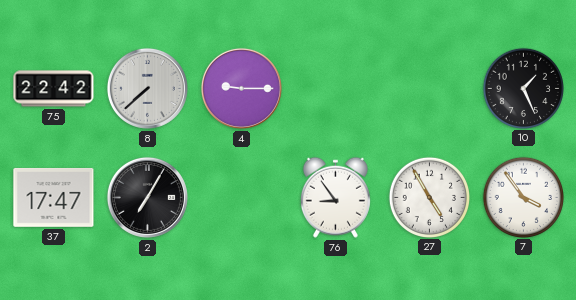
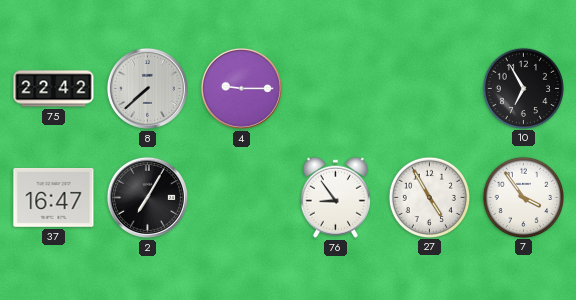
10: 1:26 -> 6:55 (523, 88)
37: 17:47 -> 16:47 (54, 197)
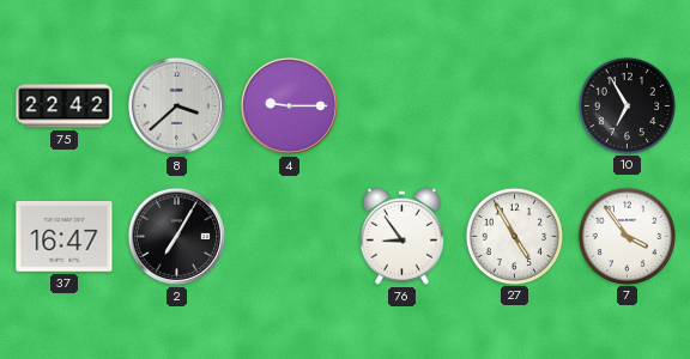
8: 7:38 -> 3:38 (176, 105)
